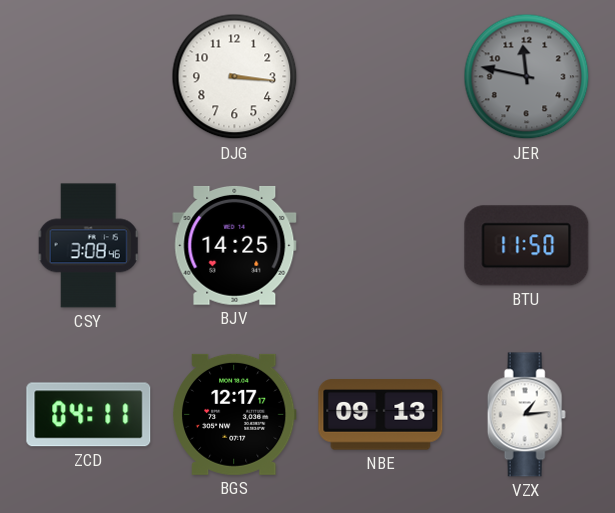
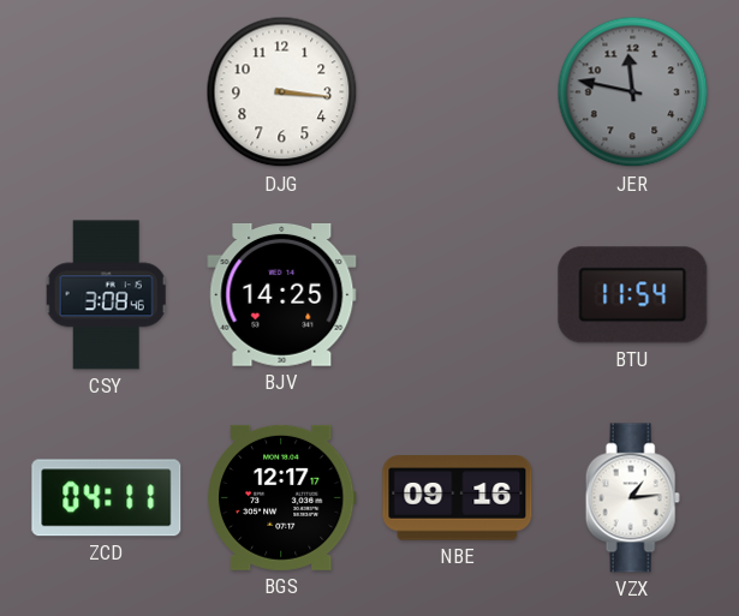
BTU: 11:50 -> 11:54 (633, 295)
NBE: 09:13 -> 09:16 (458, 498)
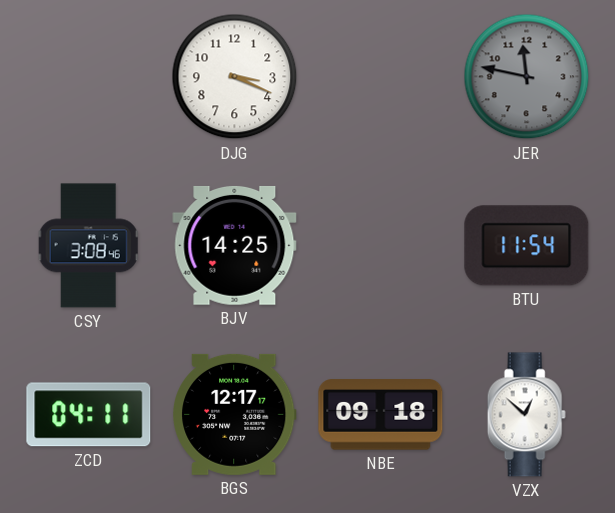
DJG: 3:16 -> 3:19 (235, 77)
NBE: 09:16 -> 09:18 (381, 415)
VZX: 1:14 -> 12:52 (526, 415)
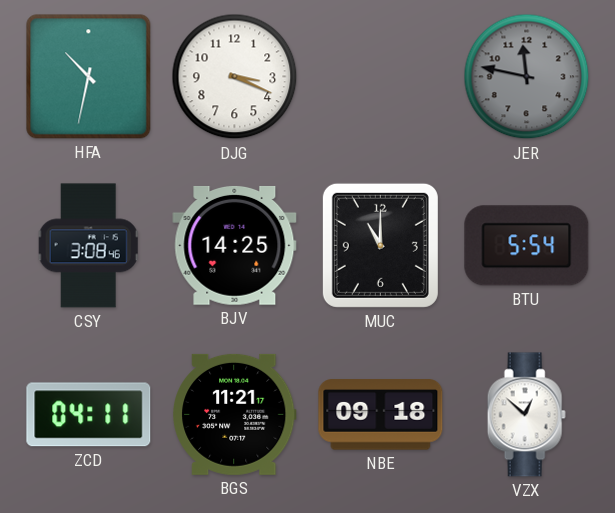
HFA: none -> 10:32 (89, 77)
MUC: none -> 11:00 (380, 245)
BTU: 11:54 -> 5:54 (527, 246)
BGS: 12:17 -> 11:21 (235, 414)
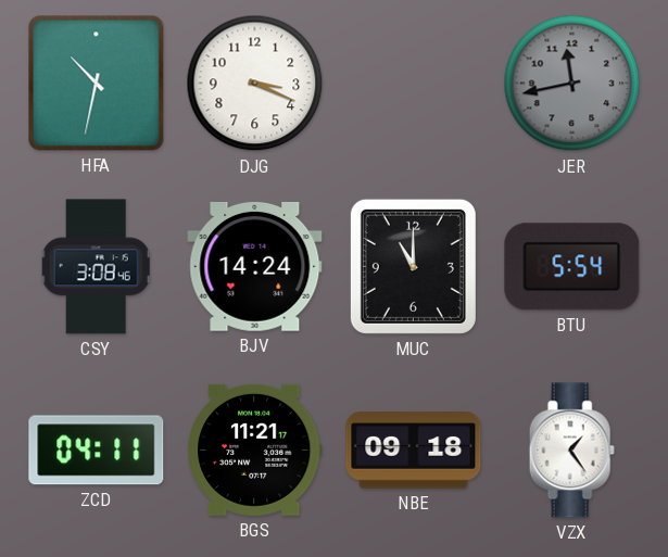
JER: 11:47 -> 11:43 (572, 84)
BJV: 14:25 -> 14:24 (255, 266)
VZX: 12:52 -> 1:24 (571, 451)
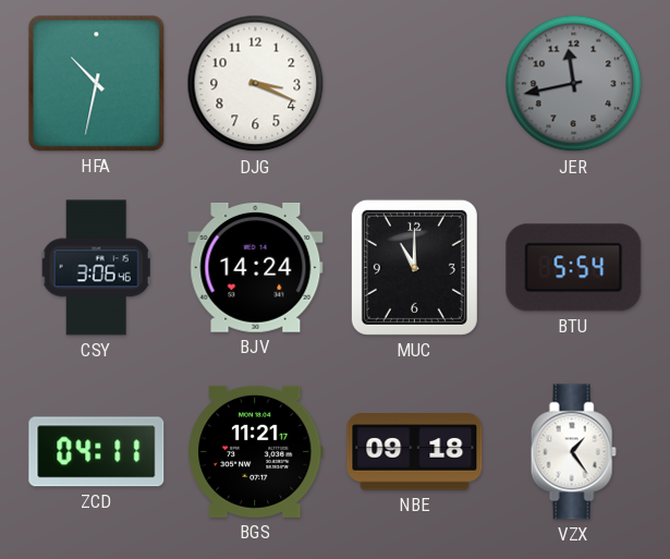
CSY: 3:08 -> 3:06 (96, 268)
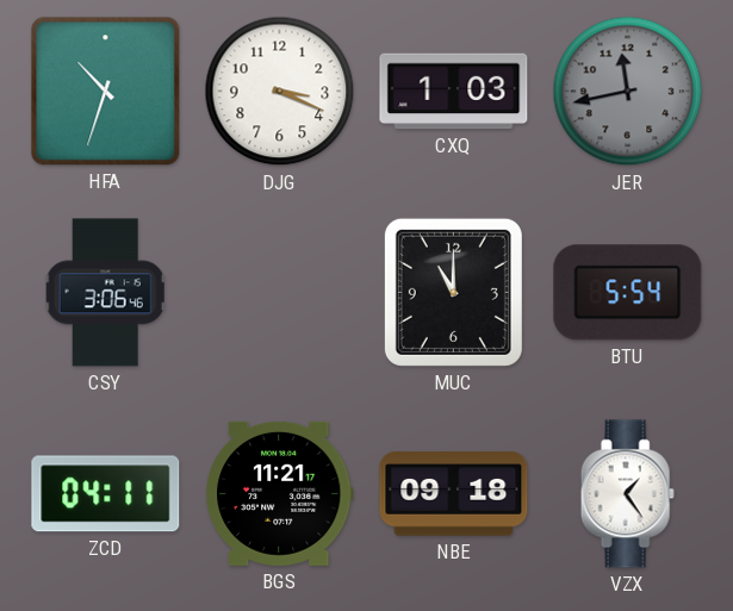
HFA: 10:32 -> 10:33 (106, 92)
CXQ: none -> 1:03 (454, 92)
BJV: 14:24 -> none (256, 267)
